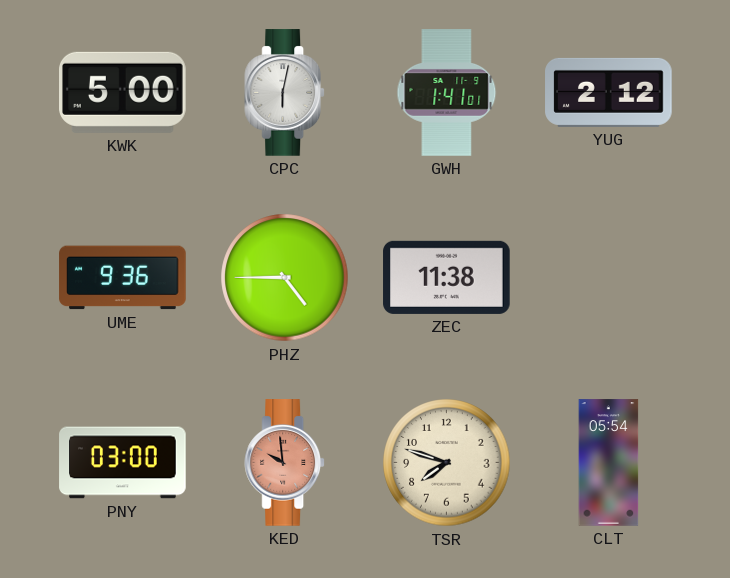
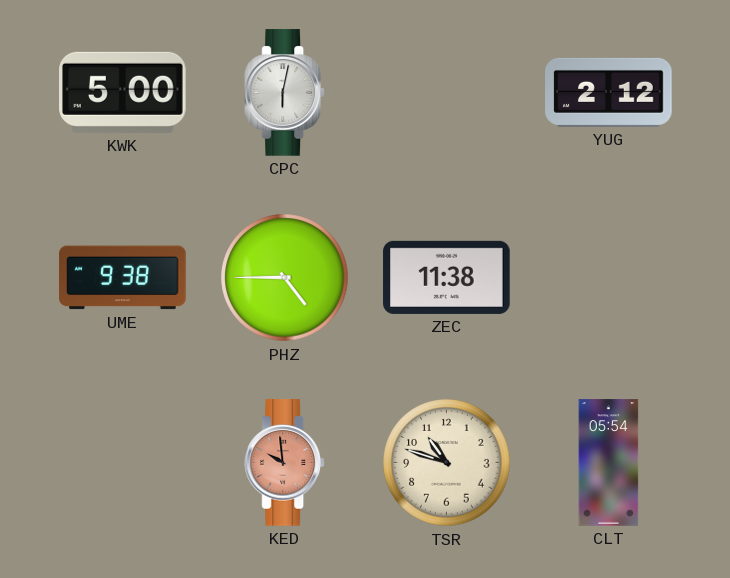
GWH: 1:41 -> none (447, 93)
UME: 9:36 -> 9:38 (123, 278)
PNY: 03:00 -> none (123, 463)
TSR: 7:48 -> 10:48 (447, 463)
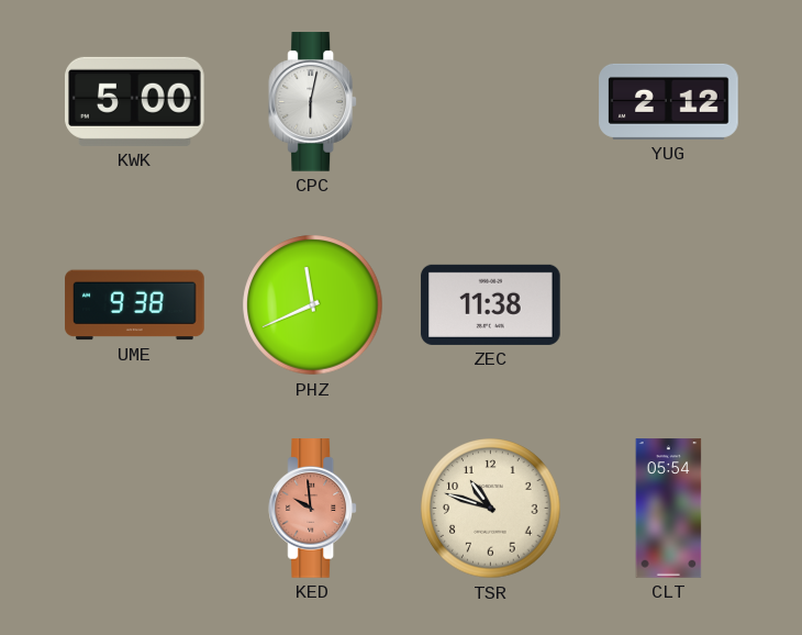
PHZ: 4:45 -> 11:41 (313, 305)
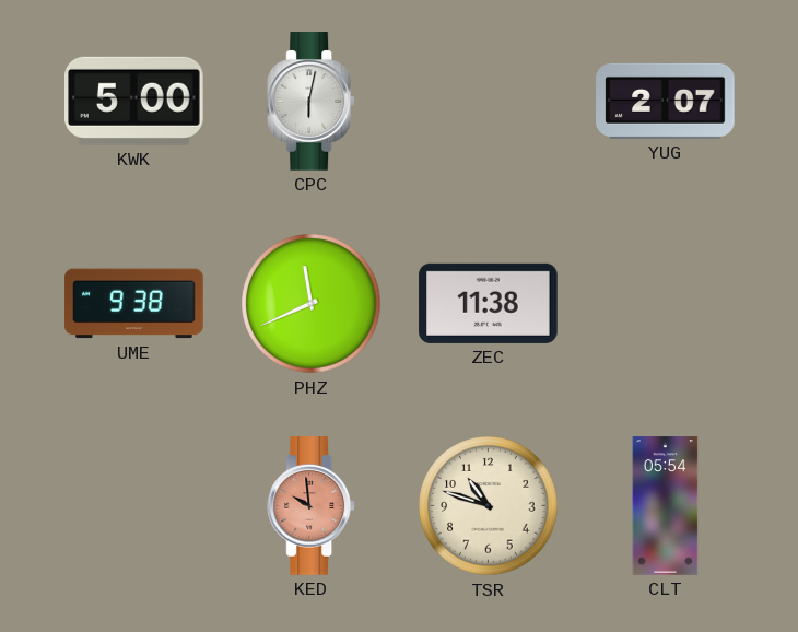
YUG: 2:12 -> 2:07 (666, 101)
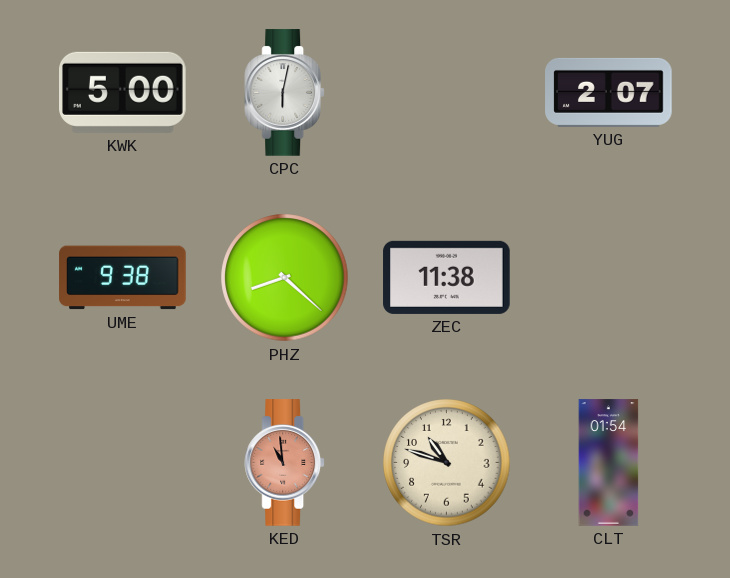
PHZ: 11:41 -> 8:22 (285, 278)
KED: 9:59 -> 10:59 (285, 463)
CLT: 05:54 -> 01:54 (609, 463)
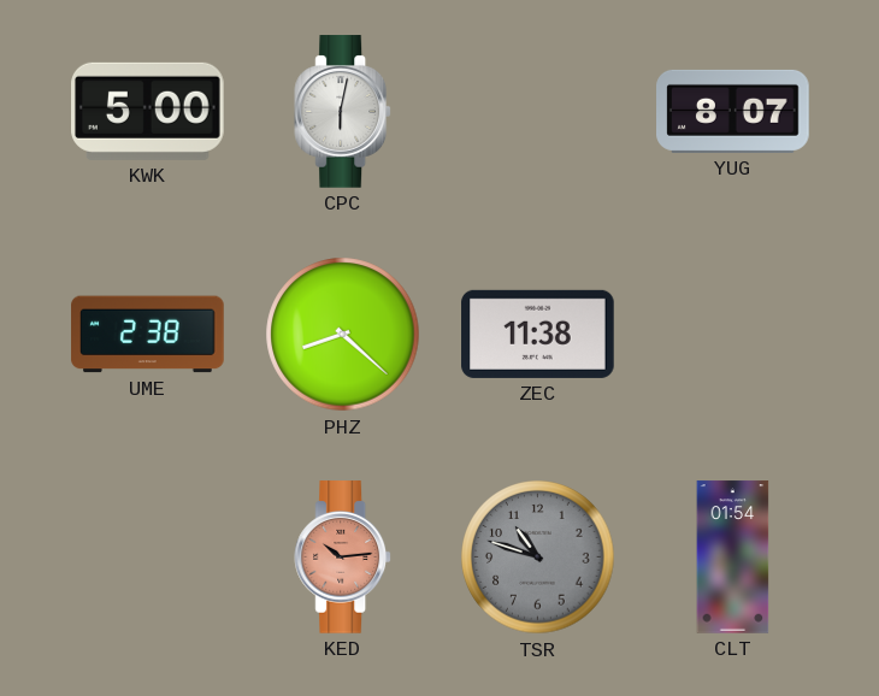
YUG: 2:07 -> 8:07 (733, 111)
UME: 9:38 -> 2:38 (148, 335)
KED: 10:59 -> 10:14 (343, 558)
TSR dial: cream -> grey (538, 558)
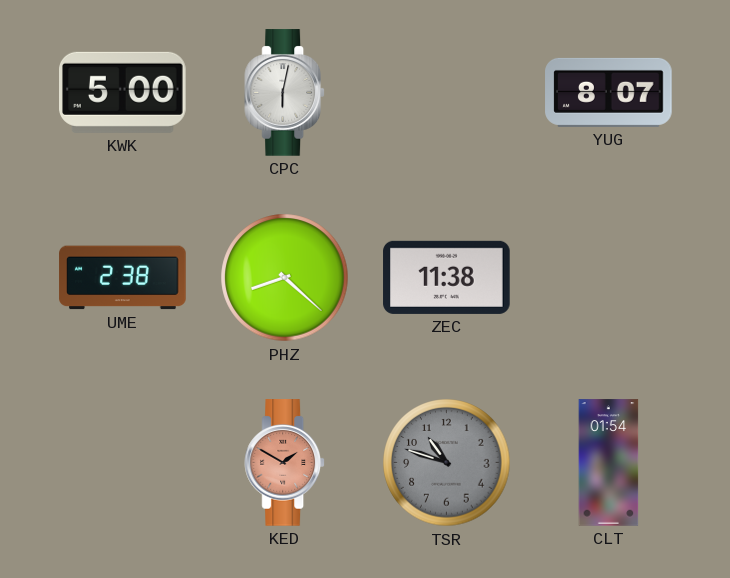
KED: 10:14 -> 1:50 (285, 463)
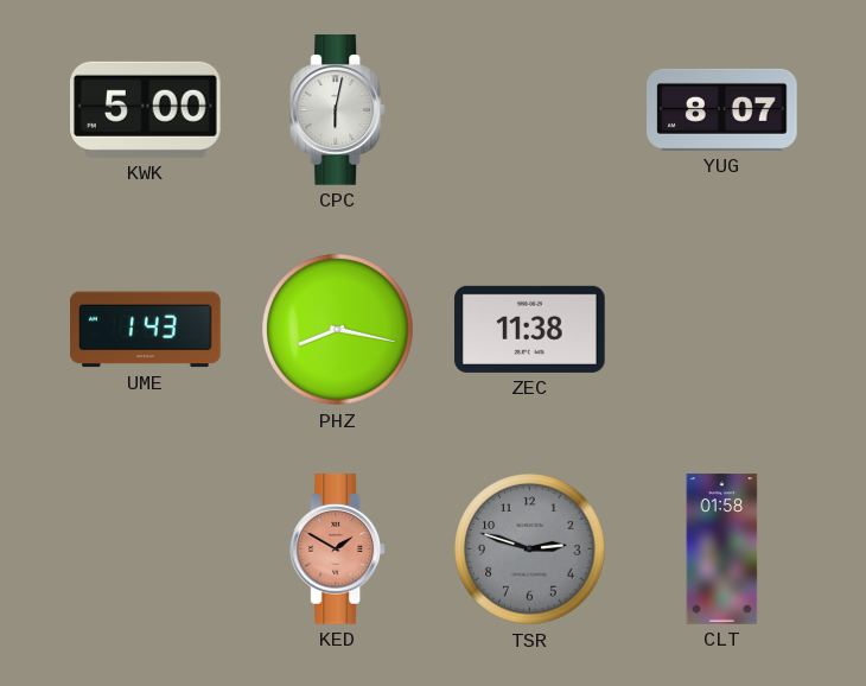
UME: 2:38 -> 1:43 (146, 330)
PHZ: 8:22 -> 8:17 (338, 330)
TSR: 10:48 -> 2:48 (530, 550)
CLT: 01:54 -> 01:58 (722, 550)
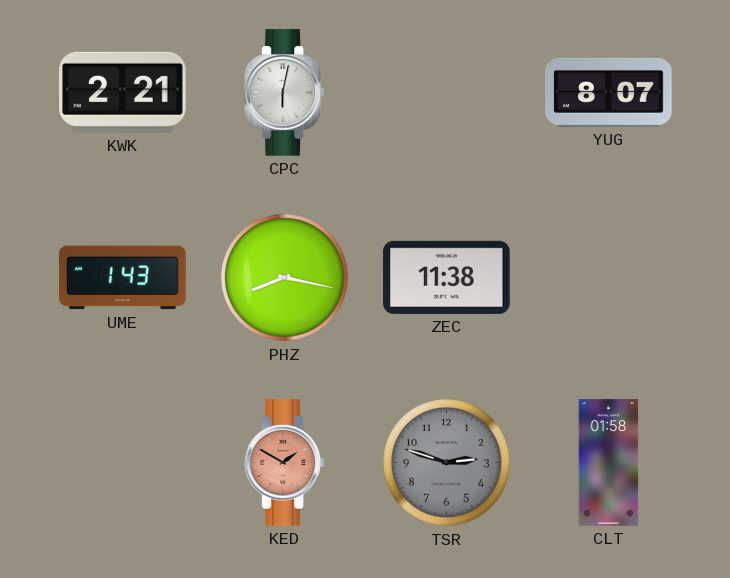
KWK: 5:00 -> 2:21 (123, 92)
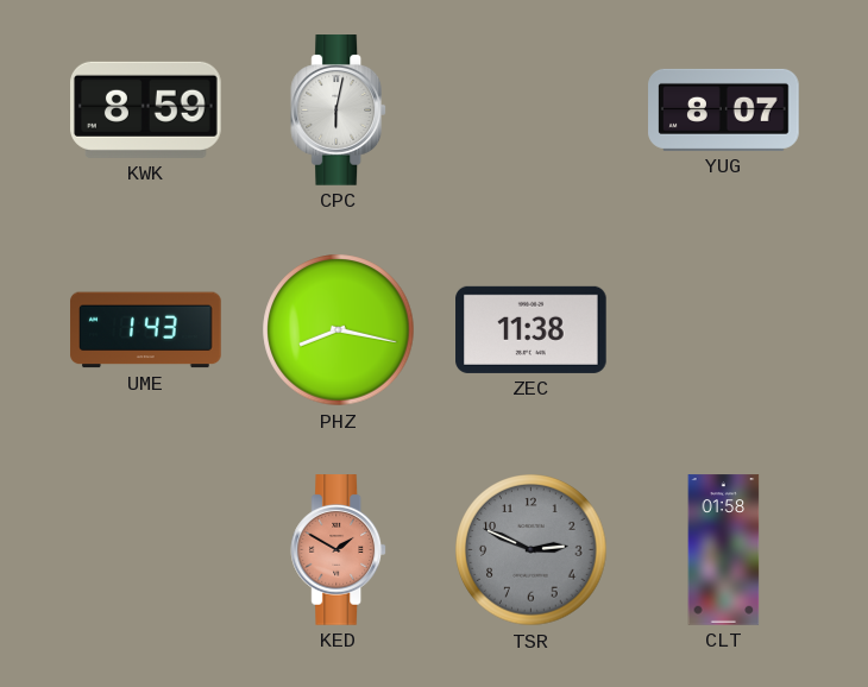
KWK: 2:21 -> 8:59 (146, 109)
TSR: 2:48 -> 2:49 (532, 550)
